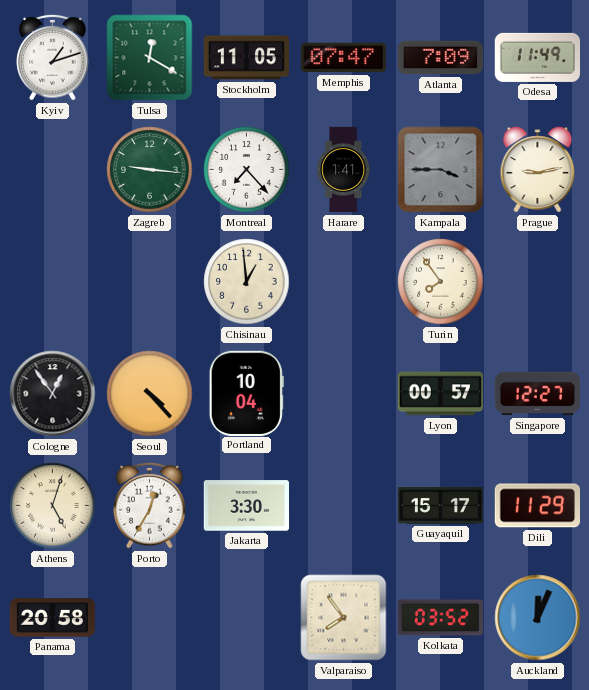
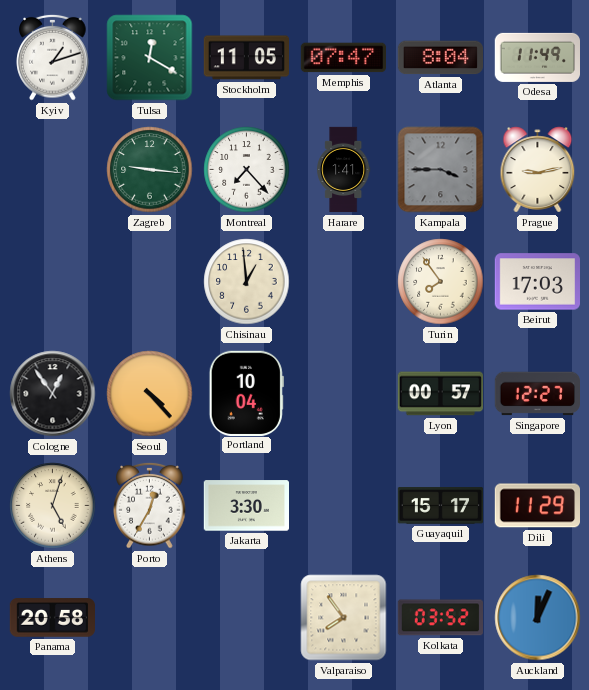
Atlanta: 7:09 -> 8:04 (440, 58)
Beirut: none -> 17:03 (537, 282)
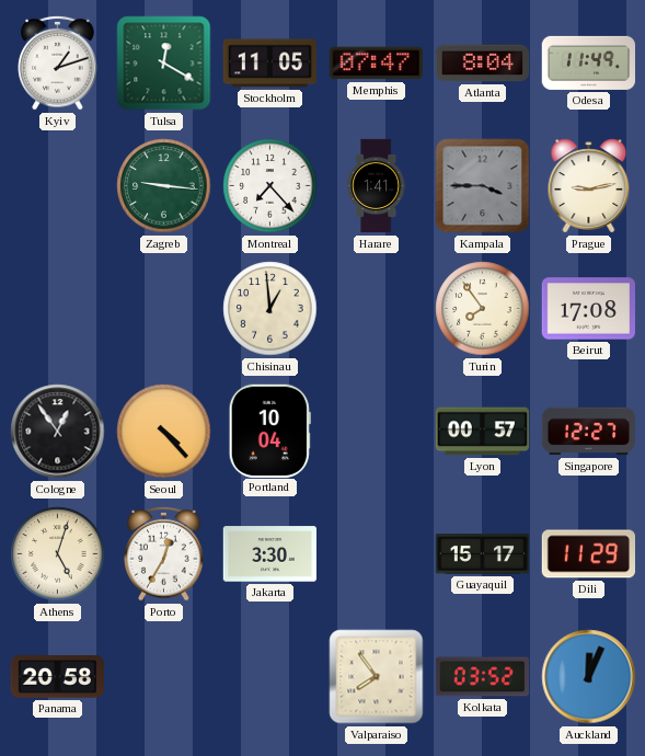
Beirut: 17:03 -> 17:08 (588, 309)
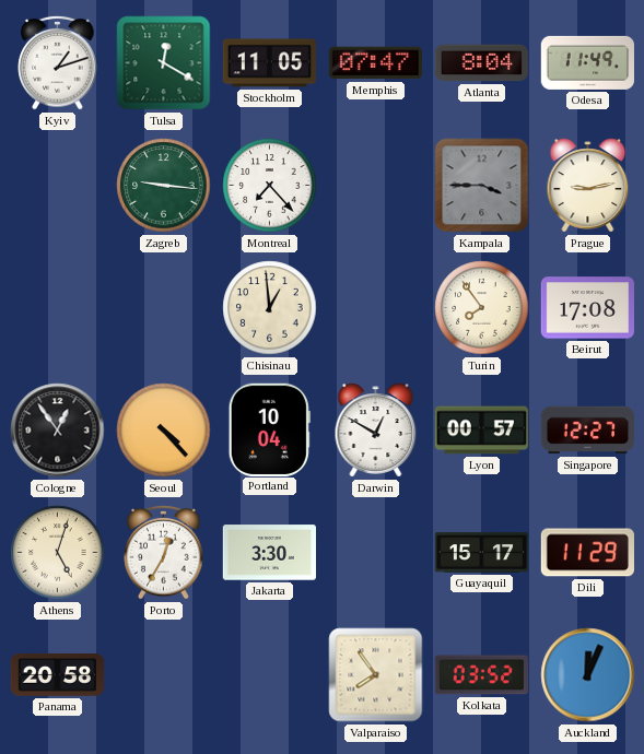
Harare: 1:41 -> none (377, 186)
Darwin: none -> 12:50 (376, 431)
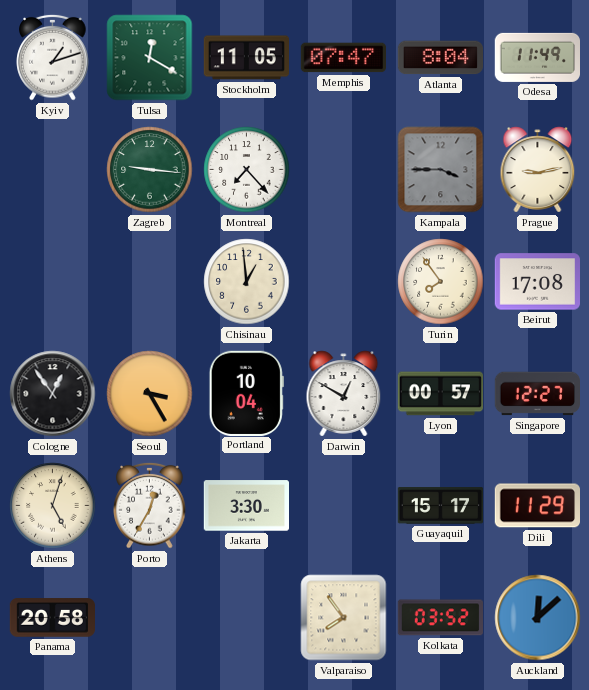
Seoul: 4:23 -> 3:25 (150, 394)
Auckland: 12:04 -> 12:08 (538, 618)
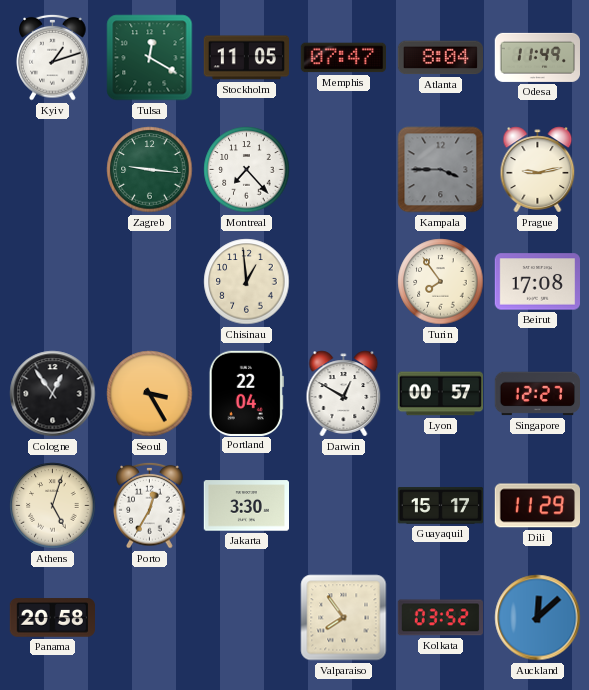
Portland: 10:04 -> 22:04 (246, 393)
